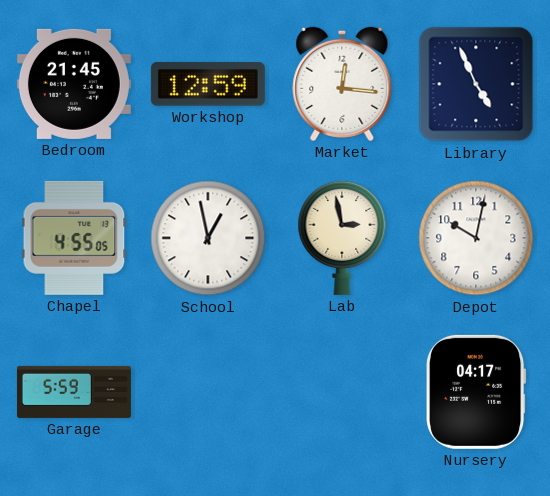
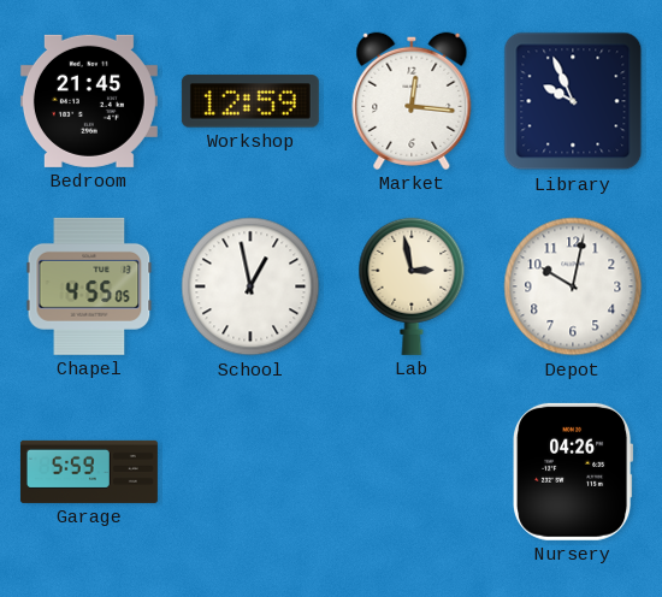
Library: 4:56 -> 9:56 (573, 101)
Nursery: 04:17 -> 04:26 (573, 472)
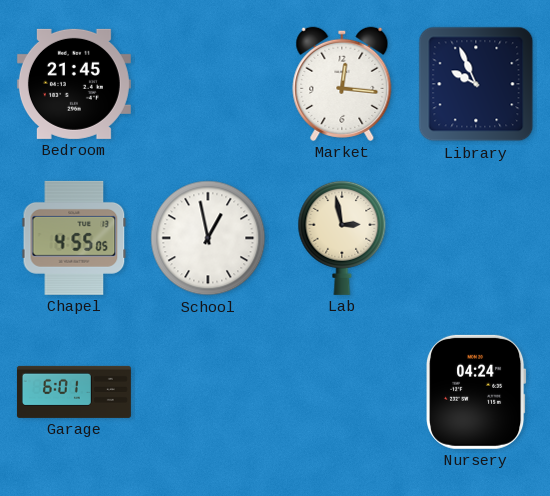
Workshop: 12:59 -> none (250, 101)
Depot: 10:02 -> none (573, 286)
Garage: 5:59 -> 6:01 (74, 392)
Nursery: 04:26 -> 04:24 (476, 392)
